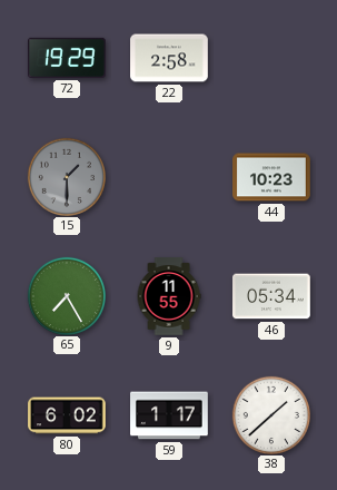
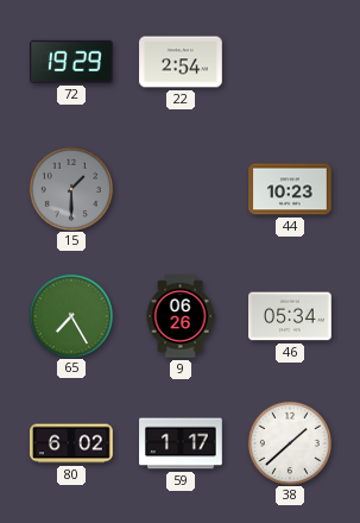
22: 2:58 -> 2:54 (181, 62)
9: 11:55 -> 06:26 (181, 316)
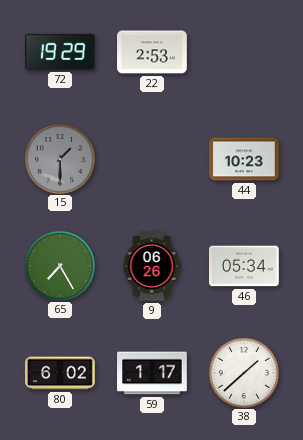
22: 2:54 -> 2:53 (152, 52)
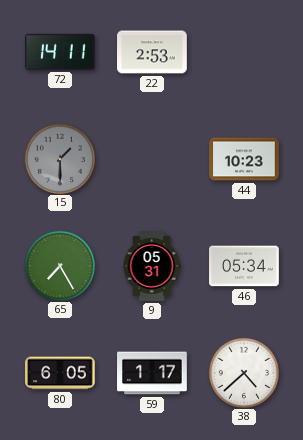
72: 19:29 -> 14:11 (60, 52)
9: 06:26 -> 05:31 (152, 266)
80: 6:02 -> 6:05 (60, 373)
38: 1:38 -> 4:38 (243, 372)
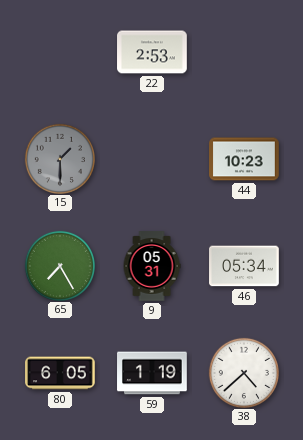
72: 14:11 -> none (60, 52)
59: 1:17 -> 1:19 (152, 373)
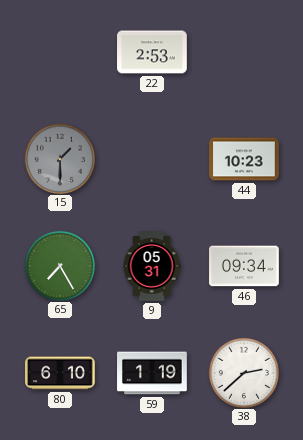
46: 05:34 -> 09:34 (244, 266)
80: 6:05 -> 6:10 (60, 373)
38: 4:38 -> 2:38 (243, 372)
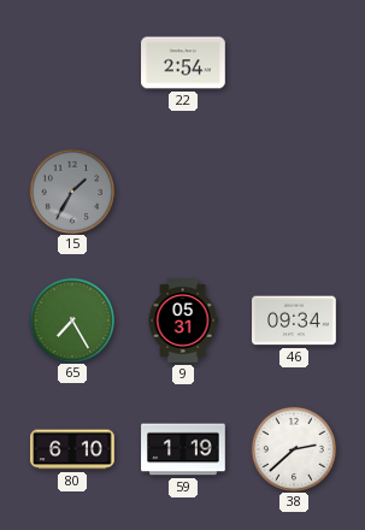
22: 2:53 -> 2:54 (183, 63)
15: 1:30 -> 1:35 (71, 190)
44: 10:23 -> none (244, 159)
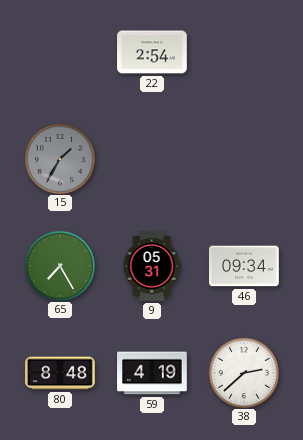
80: 6:10 -> 8:48 (60, 373)
59: 1:19 -> 4:19 (152, 373)
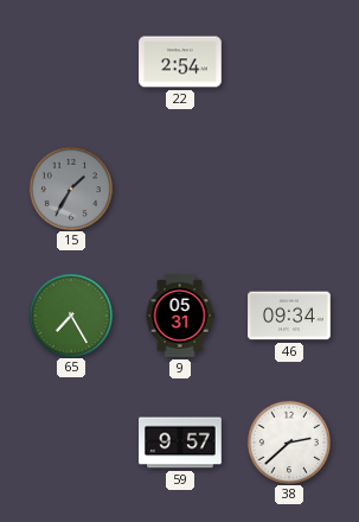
80: 8:48 -> none (60, 373)
59: 4:19 -> 9:57 (180, 443)
